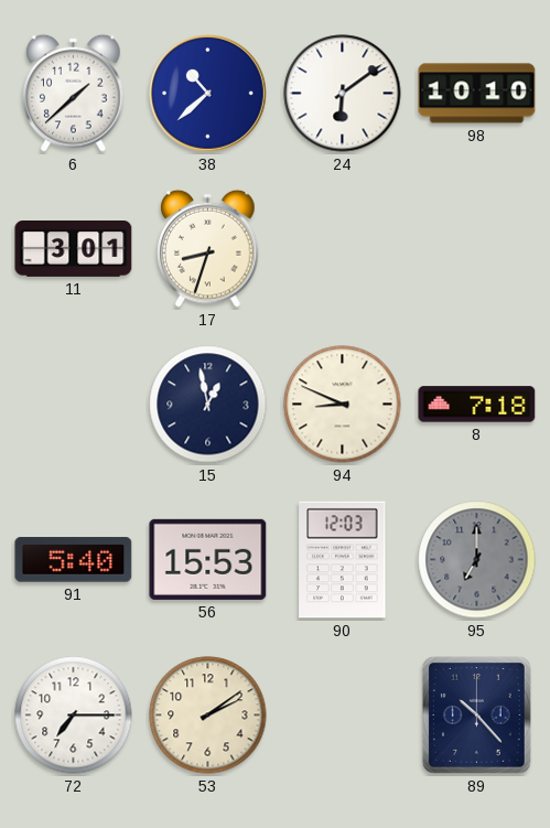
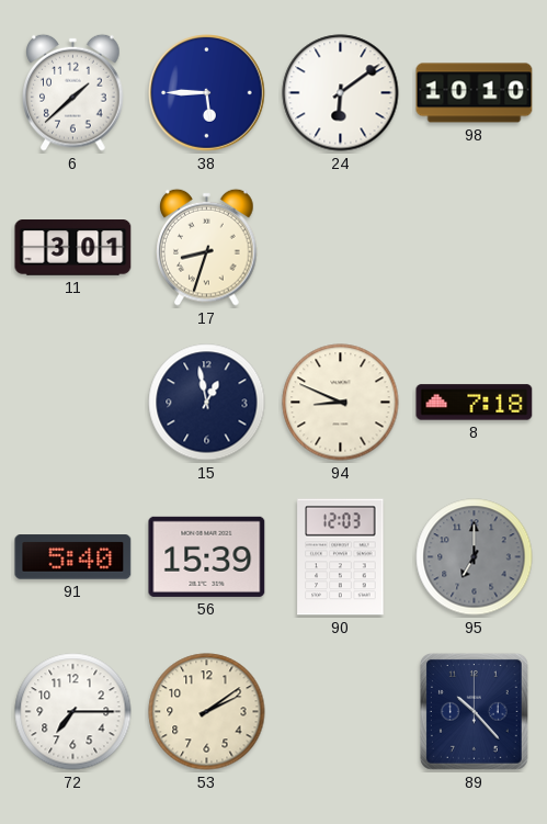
38: 10:38 -> 5:45 (207, 93)
56: 15:53 -> 15:39 (207, 556)
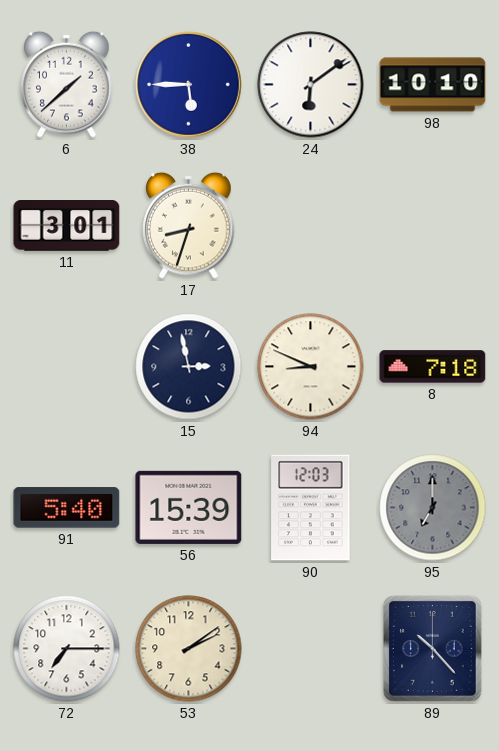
15: 12:58 -> 2:58 (189, 367)
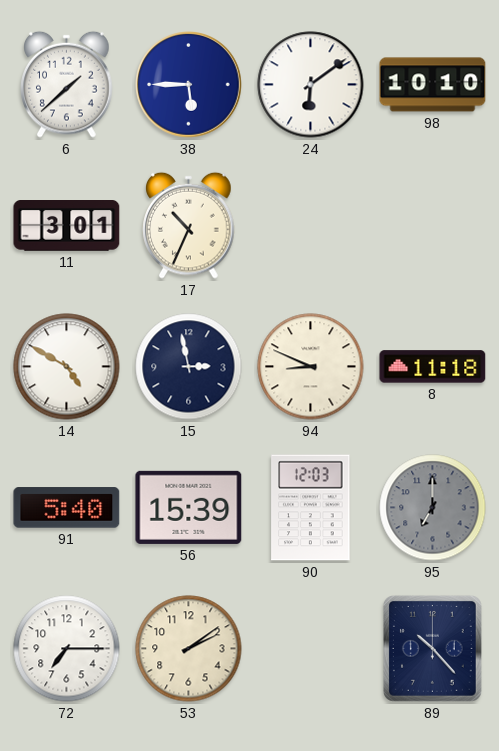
17: 8:33 -> 10:34 (189, 225)
14: none -> 4:50 (67, 367)
8: 7:18 -> 11:18 (433, 367)
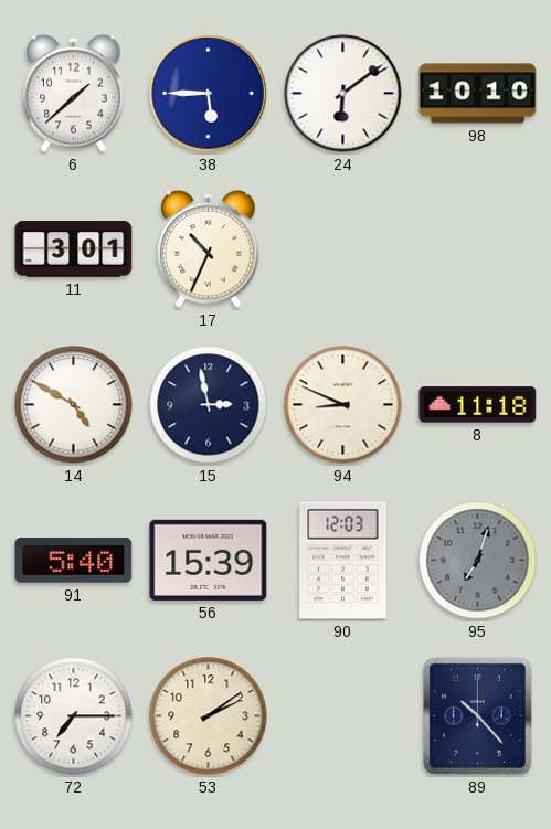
95: 7:00 -> 7:03 (478, 561)
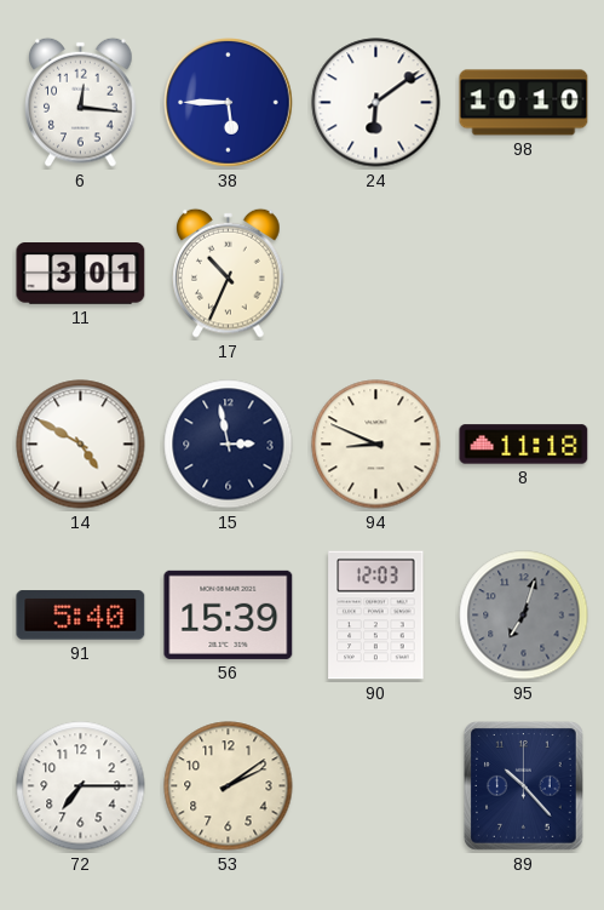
6: 1:38 -> 12:16 (81, 102)
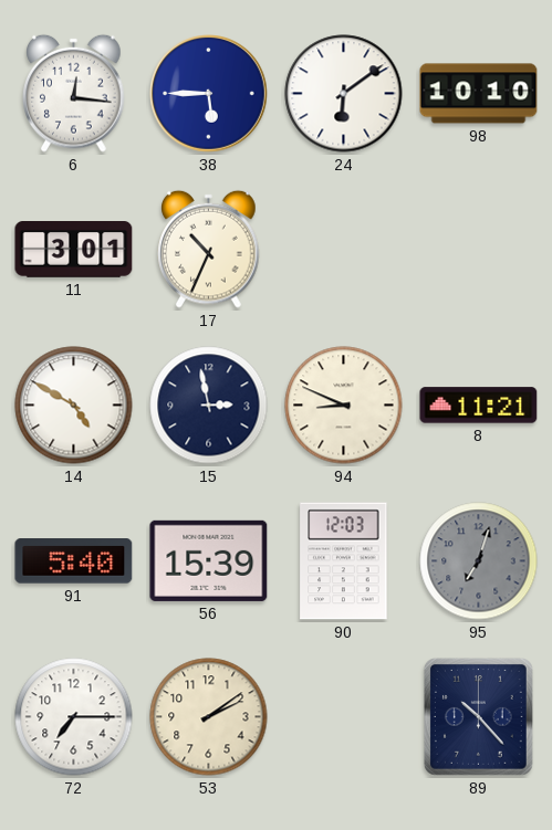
8: 11:18 -> 11:21 (479, 406)
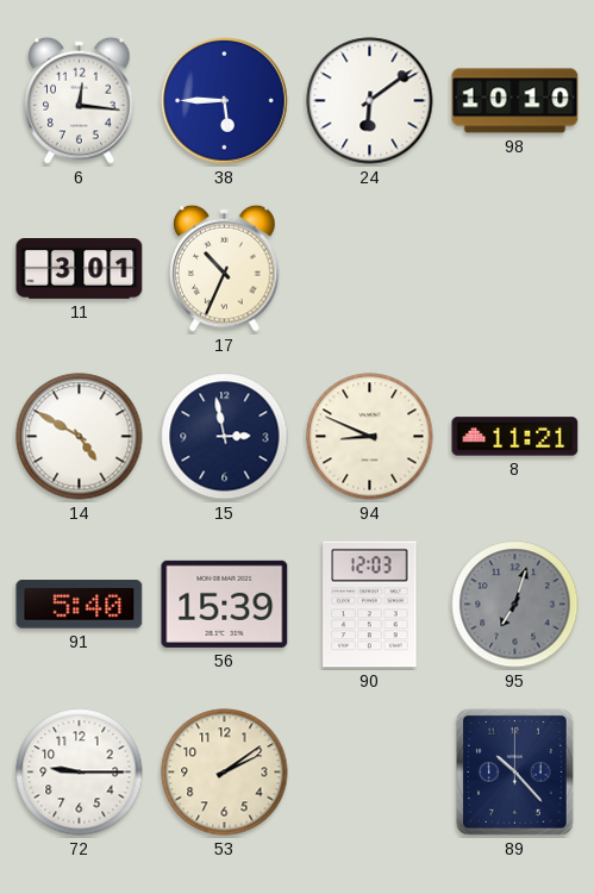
72: 7:15 -> 9:15 (80, 773)
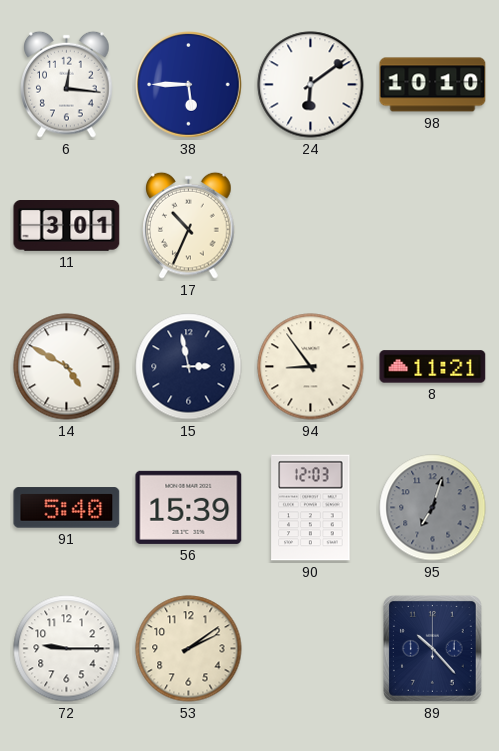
94: 8:49 -> 8:54 (311, 367)
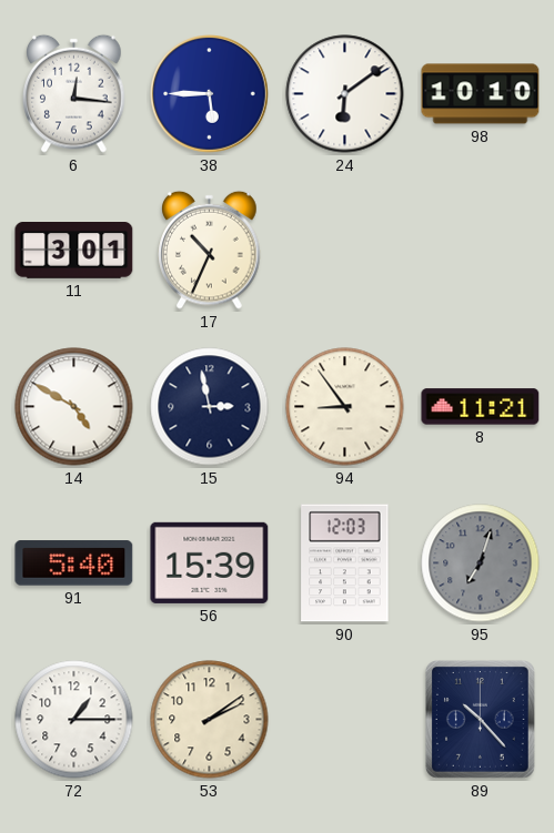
72: 9:15 -> 1:15 (74, 720)
